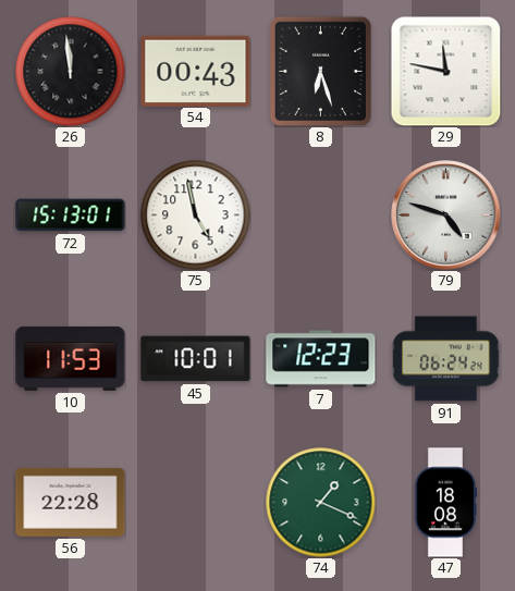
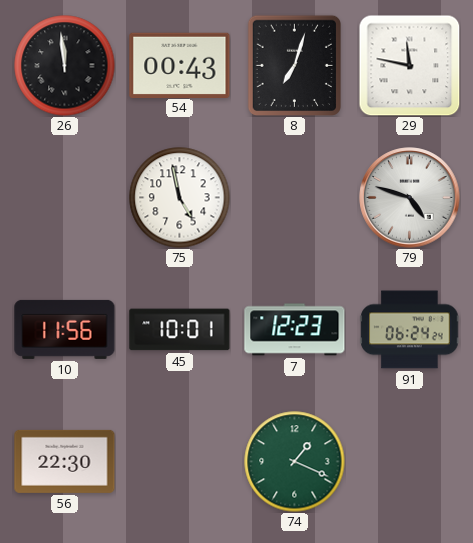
8: 6:27 -> 7:03 (294, 65)
72: 15:13 -> none (71, 216)
10: 11:53 -> 11:56 (65, 329)
56: 22:28 -> 22:30 (65, 461)
47: 18:08 -> none (444, 503)
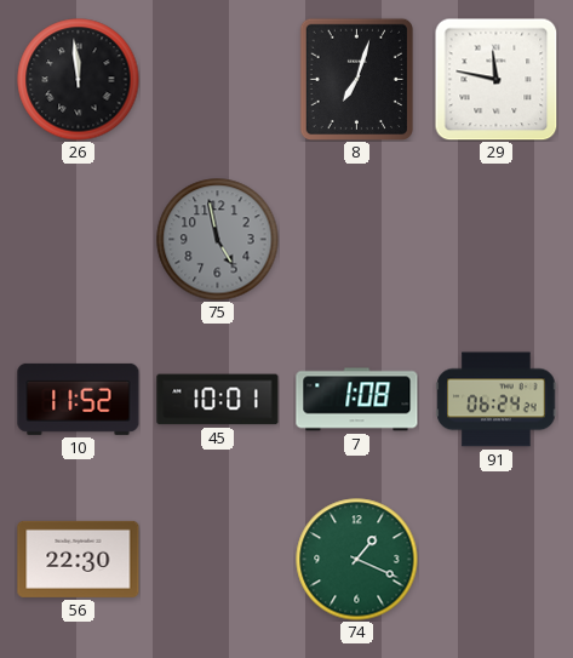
54: 00:43 -> none (180, 65)
75 dial: white -> grey (218, 240)
79: 4:48 -> none (410, 198)
10: 11:56 -> 11:52 (79, 399)
7: 12:23 -> 1:08 (357, 400)
